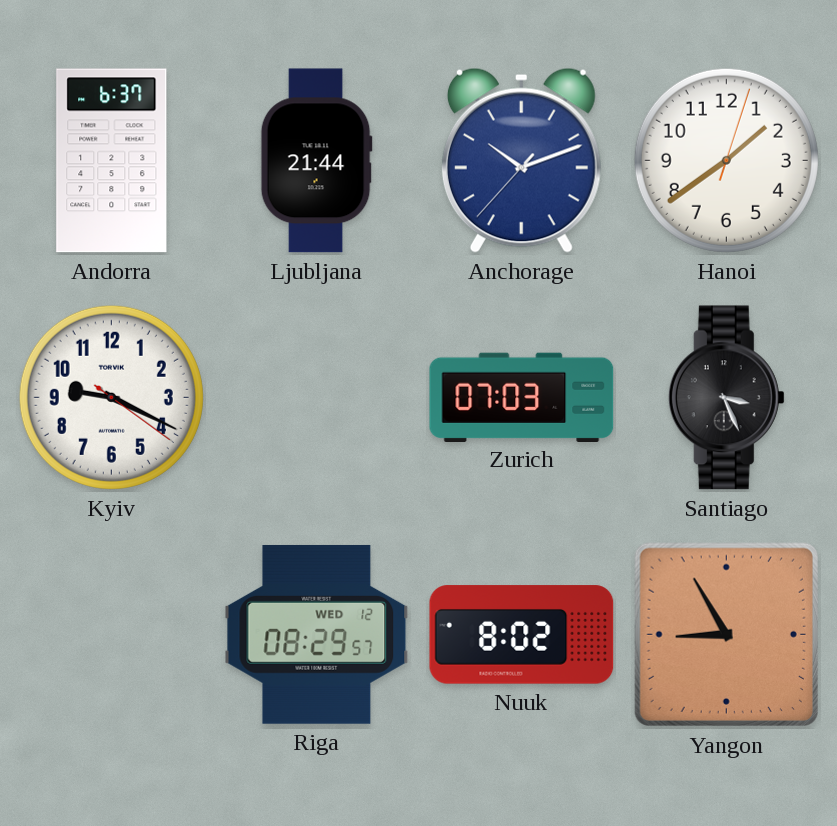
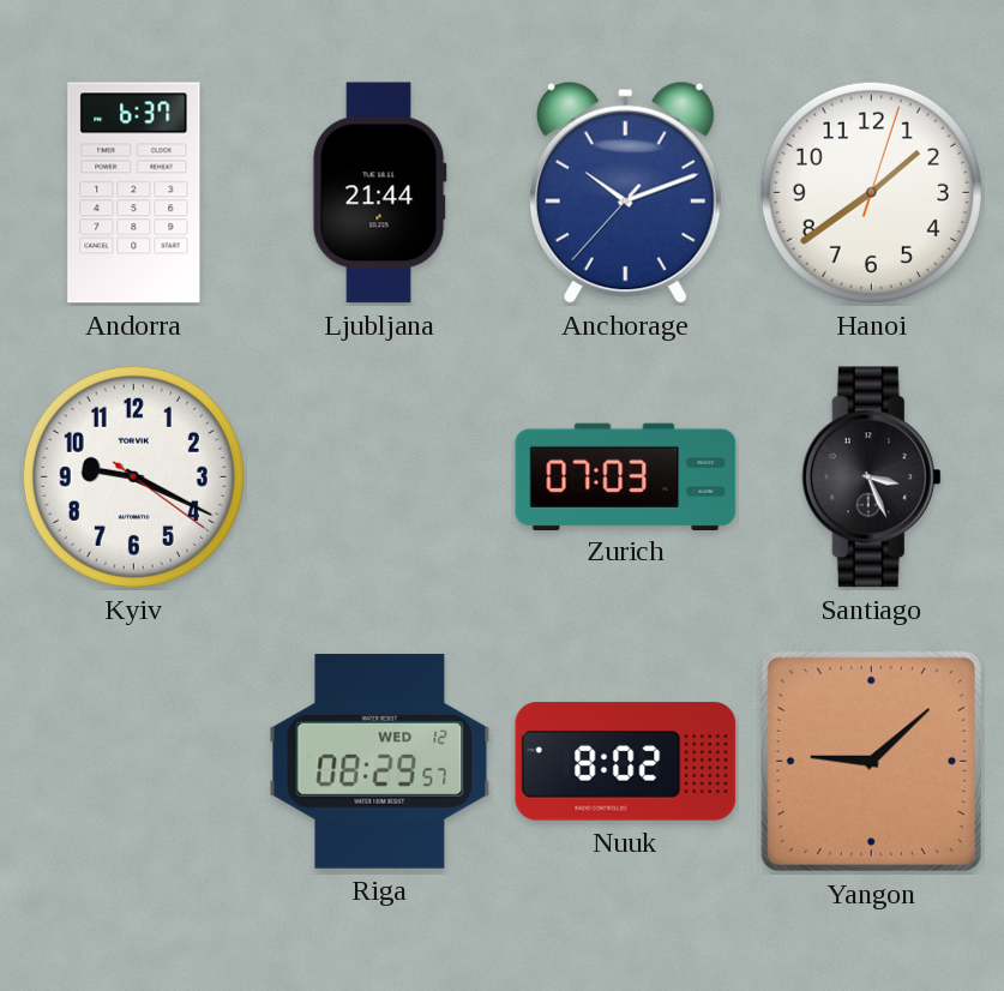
Yangon: 8:55 -> 9:08 (871, 761)
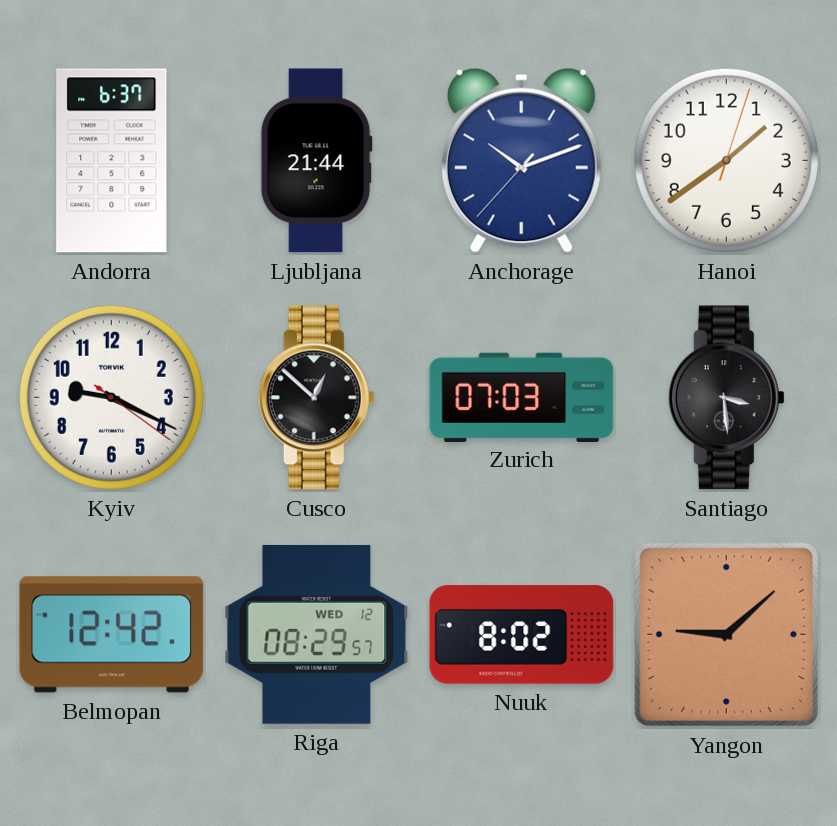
Cusco: none -> 12:52 (316, 398)
Santiago: 3:26 -> 3:29 (726, 398)
Belmopan: none -> 12:42 (112, 635)
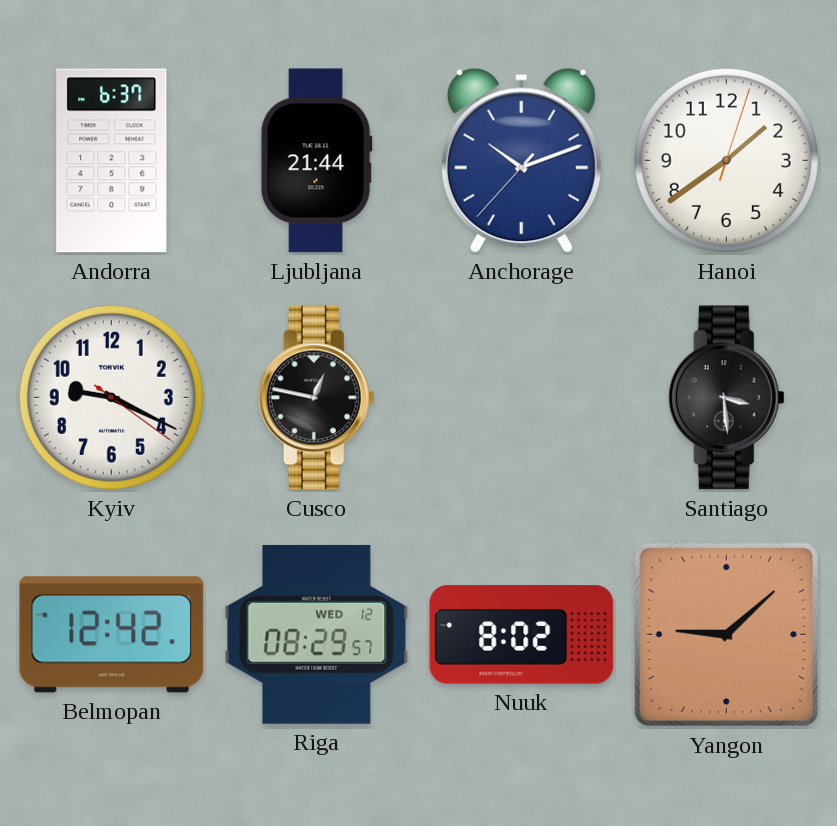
Cusco: 12:52 -> 12:47 (316, 398)
Zurich: 07:03 -> none (522, 397)
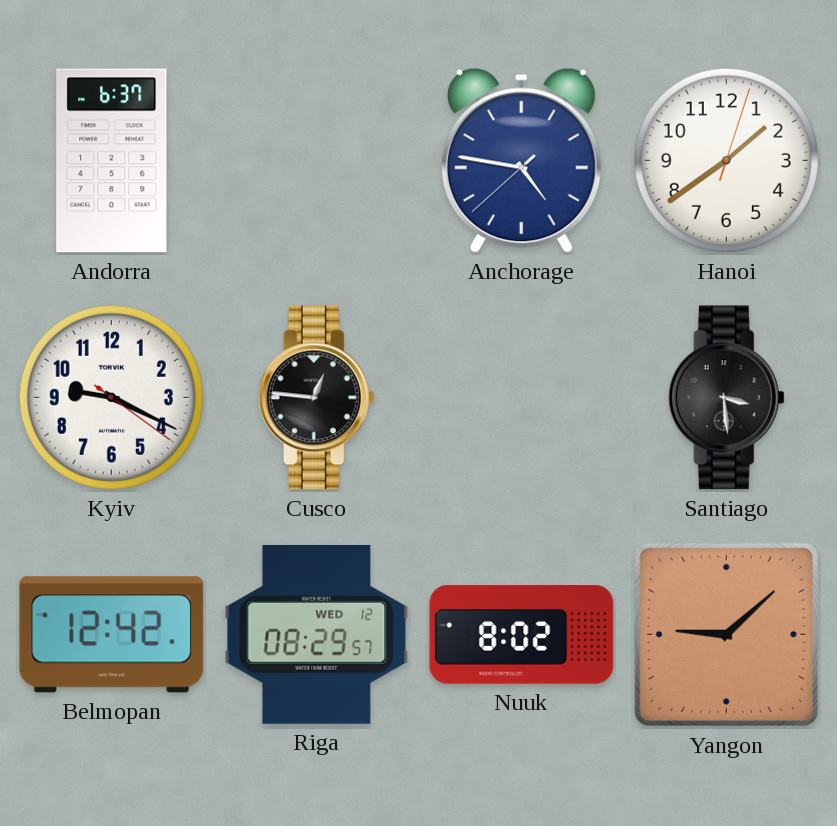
Ljubljana: 21:44 -> none (316, 161)
Anchorage: 10:11 -> 4:46 (521, 160)
Cusco: 12:47 -> 12:46 (316, 398)
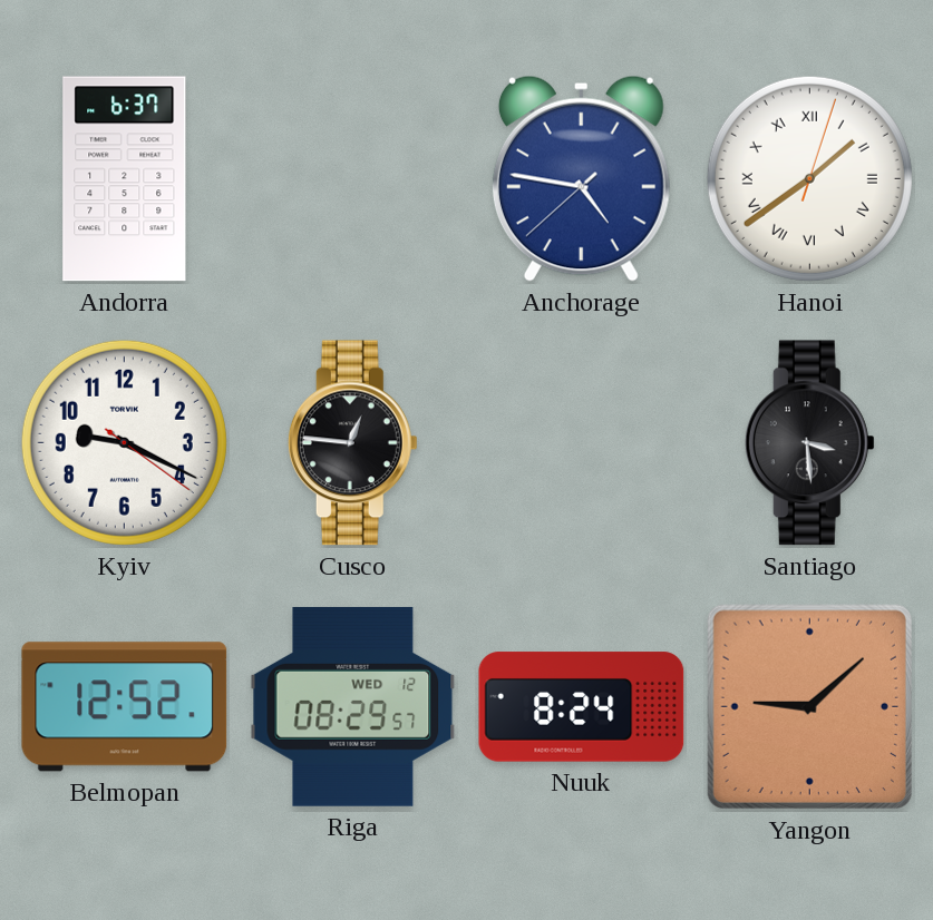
Hanoi numerals: Arabic -> Roman (809, 178)
Belmopan: 12:42 -> 12:52 (125, 707)
Nuuk: 8:02 -> 8:24 (582, 707)
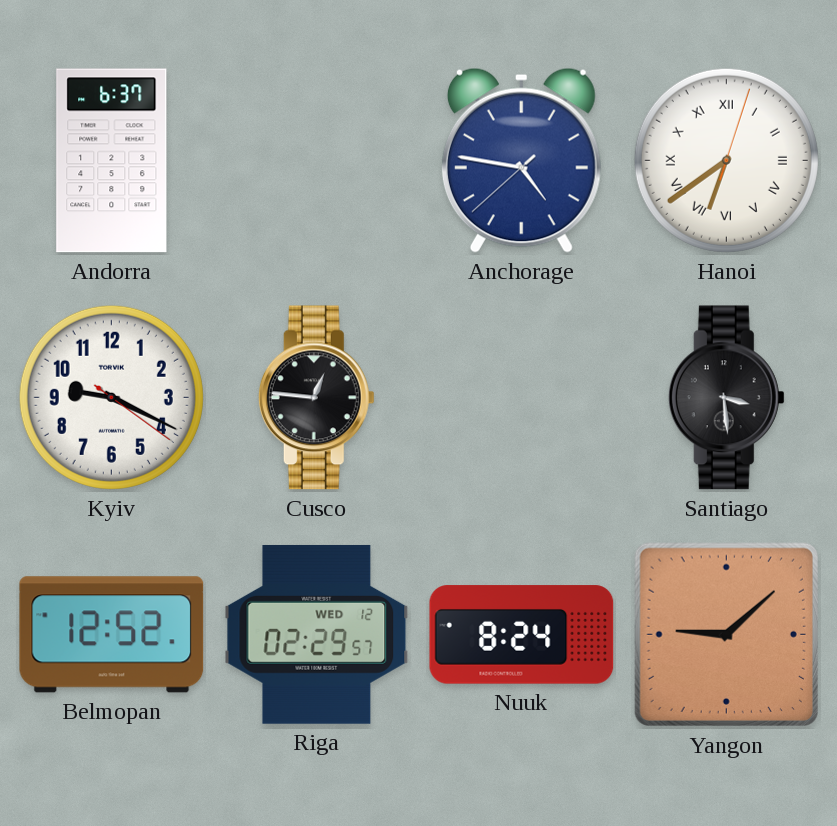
Hanoi: 1:39 -> 6:39 (726, 160)
Riga: 08:29 -> 02:29 (317, 634)
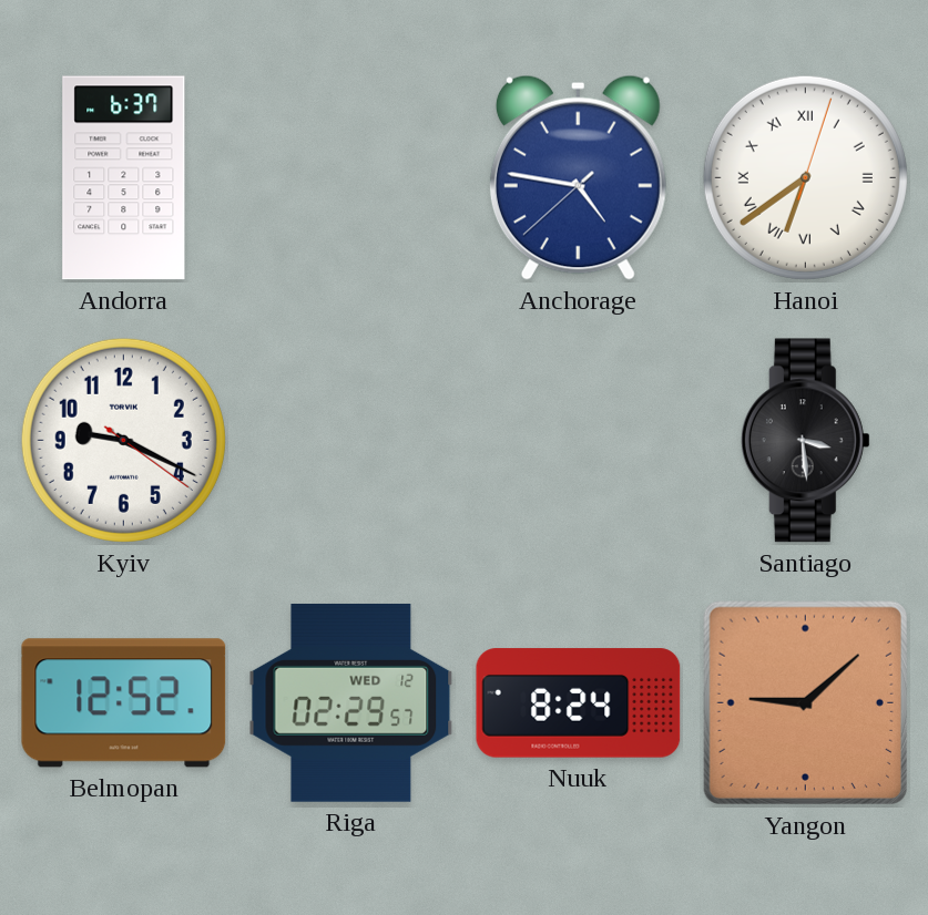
Cusco: 12:46 -> none (316, 398)
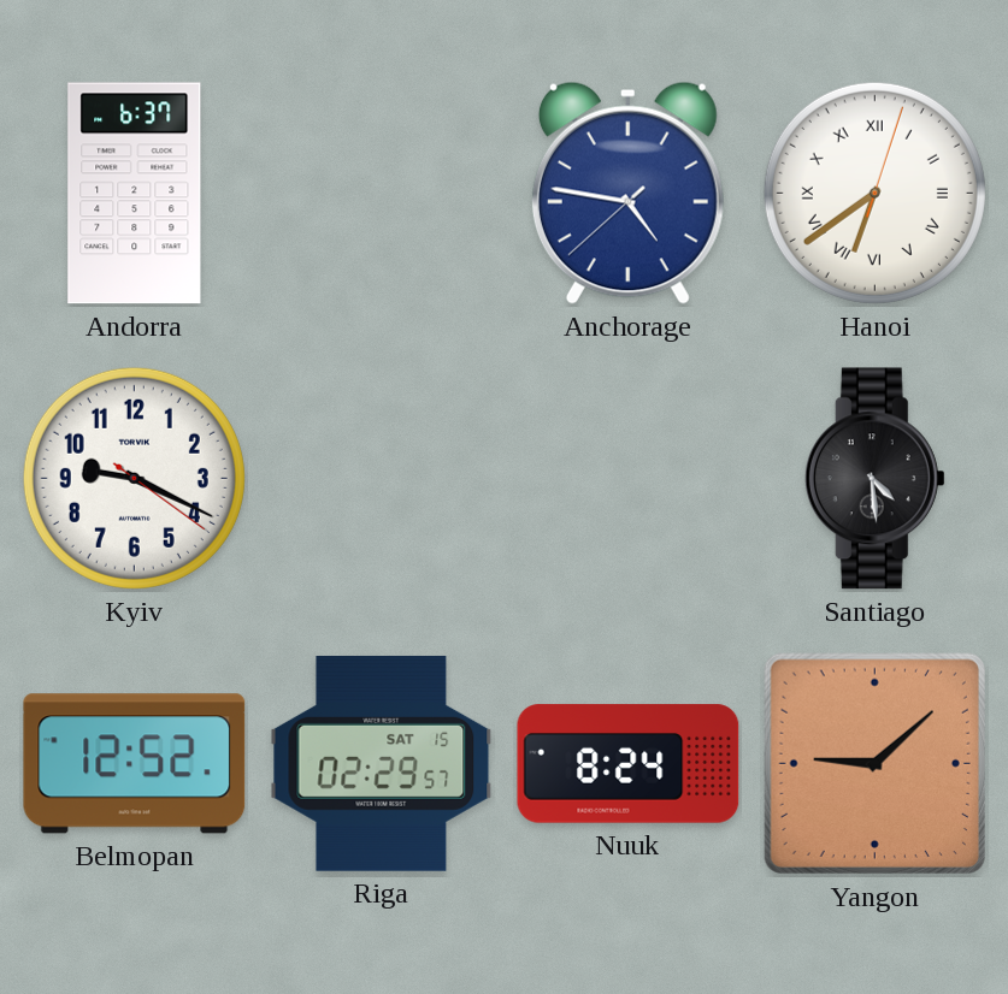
Santiago: 3:29 -> 4:29 (874, 479)
Riga date: WED 12 -> SAT 15 (382, 763)
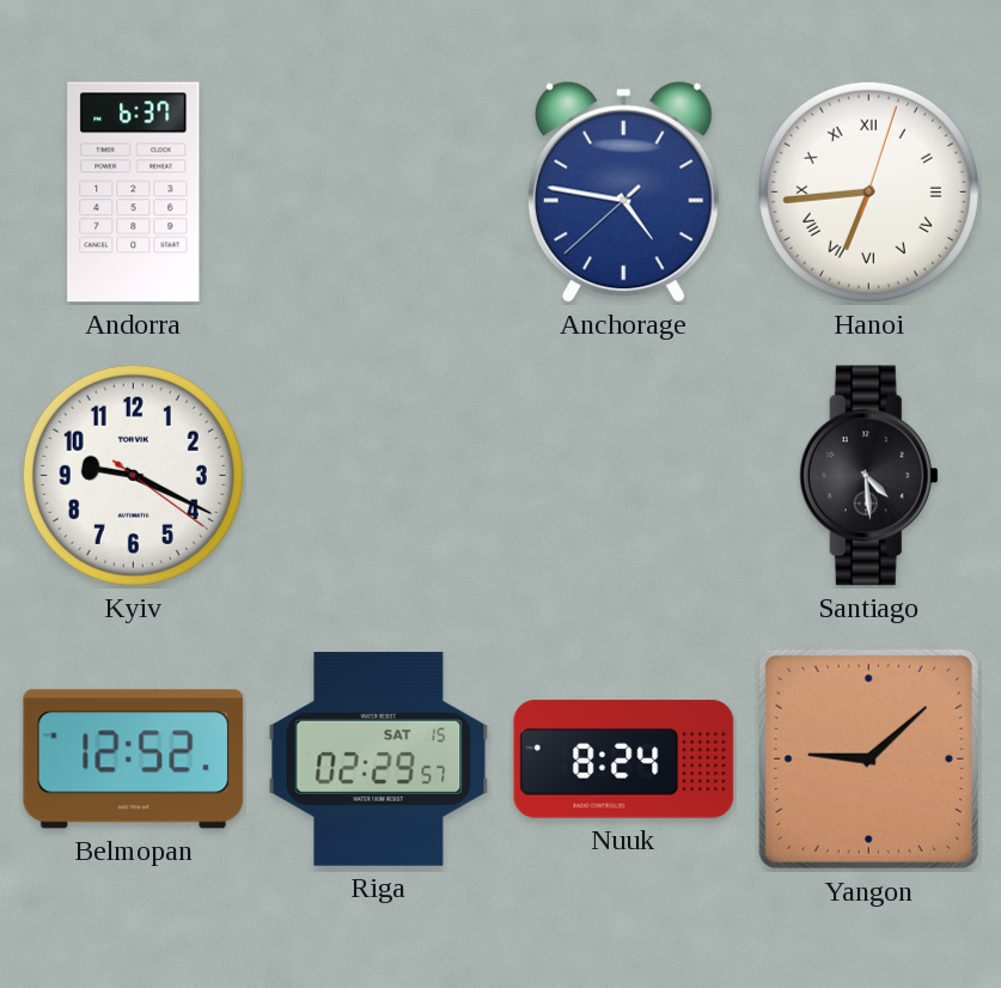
Hanoi: 6:39 -> 6:44 (868, 191)
